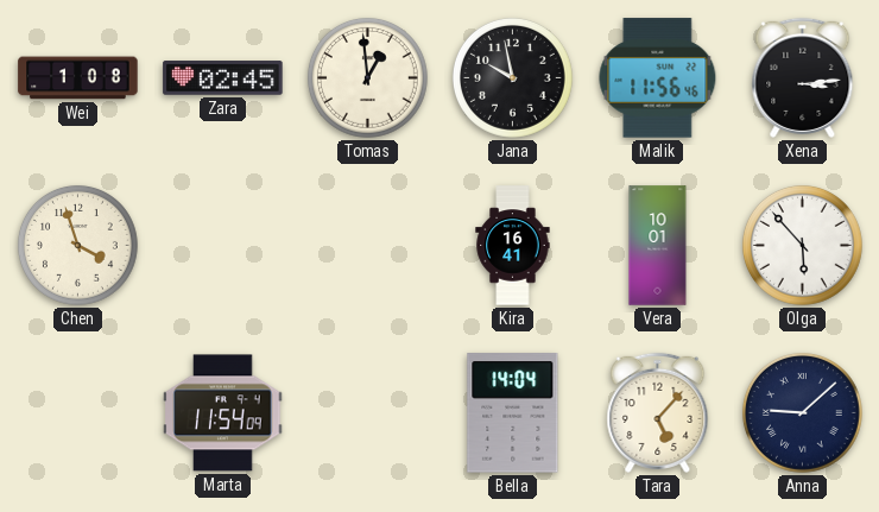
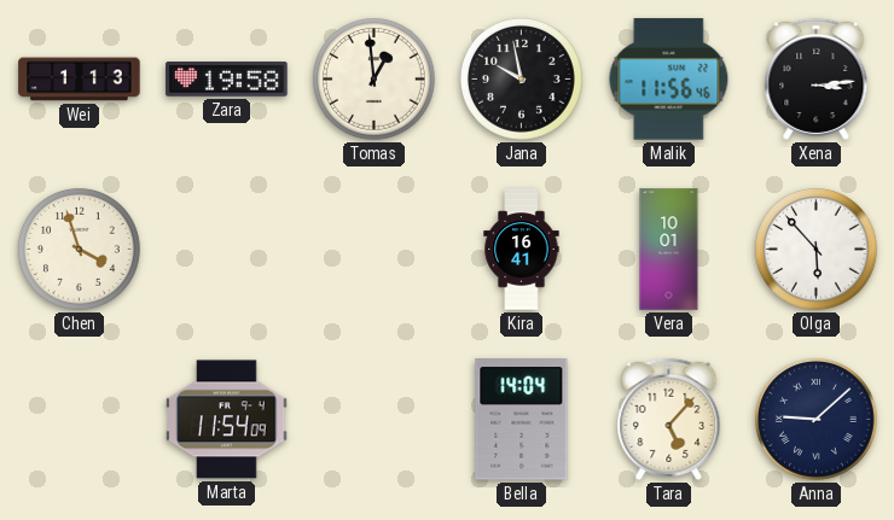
Wei: 1:08 -> 1:13 (80, 80)
Zara: 02:45 -> 19:58 (227, 80)
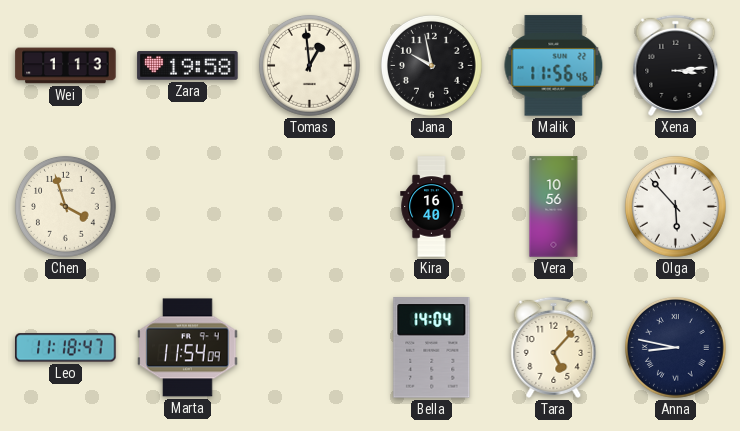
Kira: 16:41 -> 16:40 (432, 207)
Vera: 10:01 -> 10:56 (554, 207)
Leo: none -> 11:18 (66, 348)
Anna: 9:08 -> 8:47 (675, 347)
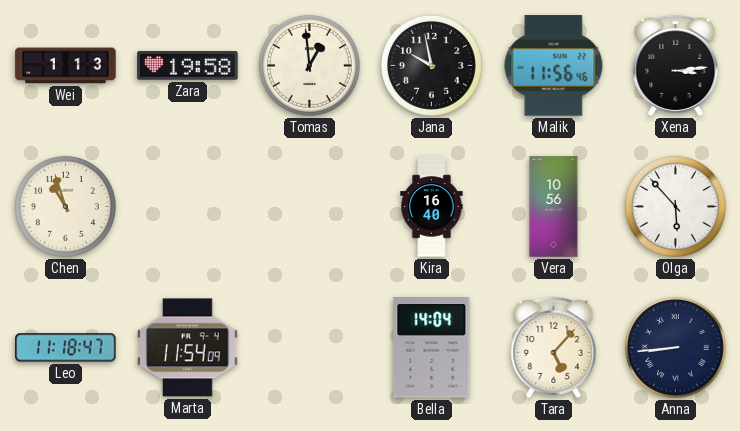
Chen: 3:57 -> 10:57 (65, 206)
Anna: 8:47 -> 8:44 (675, 347)
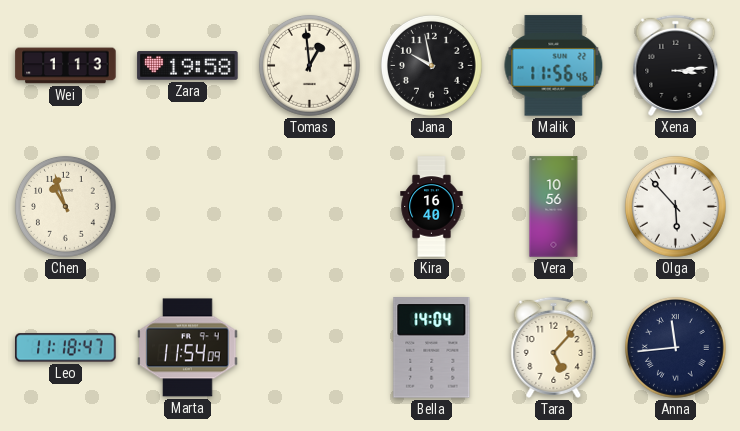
Anna: 8:44 -> 11:44 (675, 347)
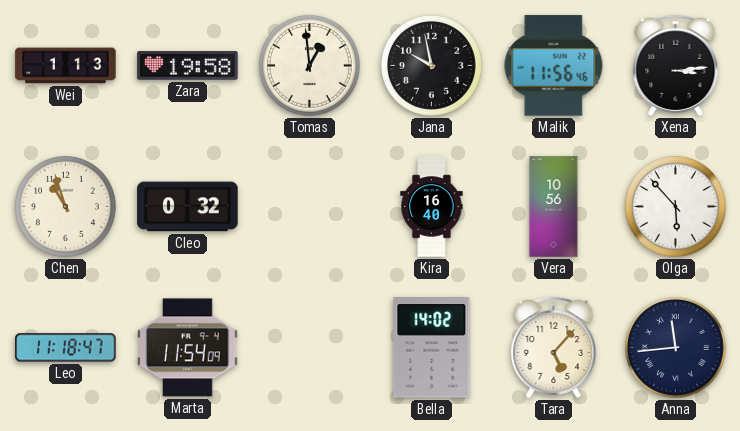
Cleo: none -> 0:32 (188, 207)
Bella: 14:04 -> 14:02 (432, 348)
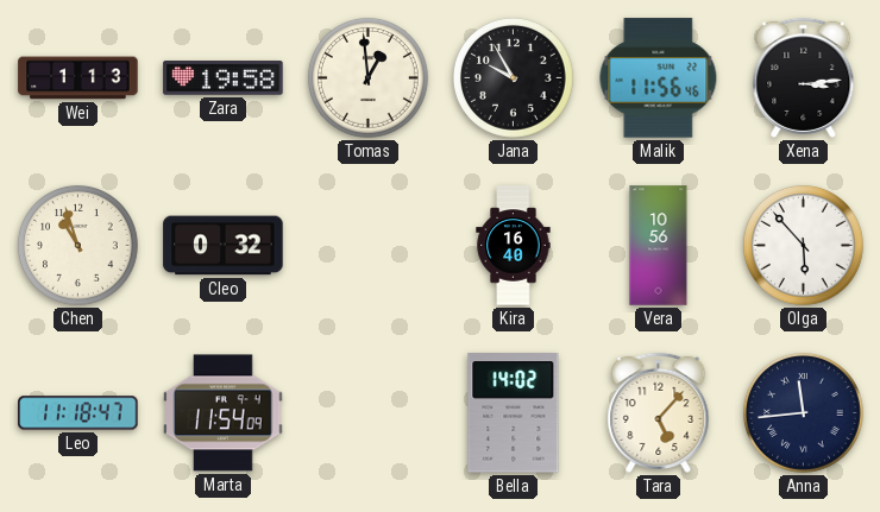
Jana: 9:58 -> 9:55 (513, 77)
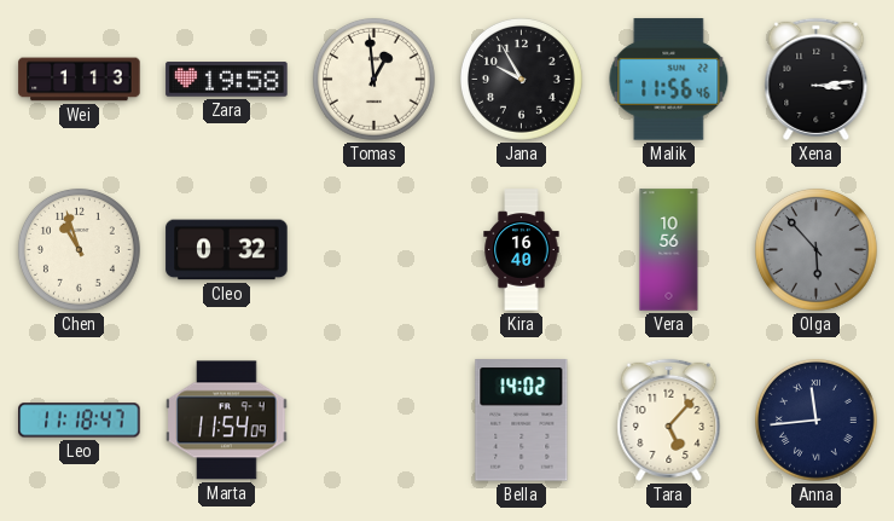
Olga dial: white -> grey (815, 249)
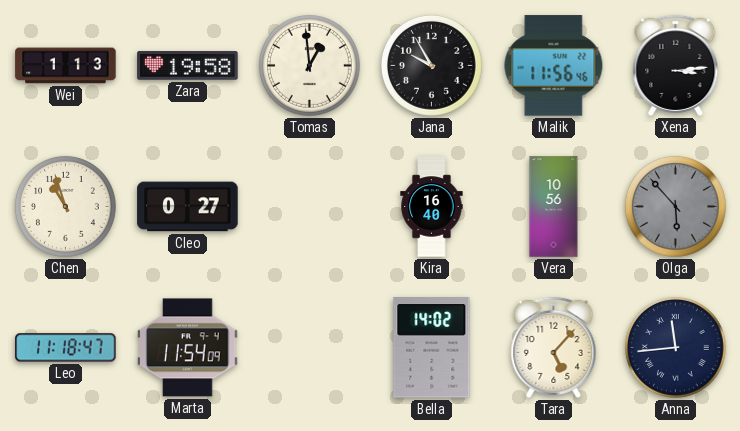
Cleo: 0:32 -> 0:27 (188, 207)
